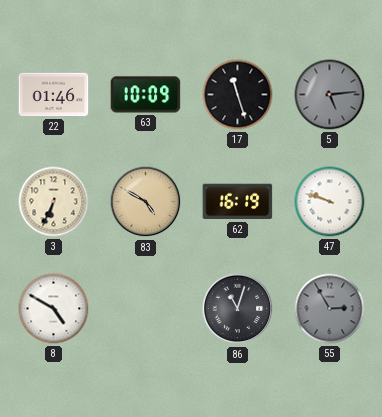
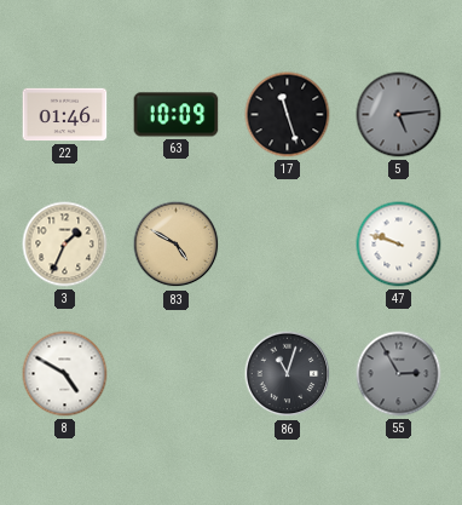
3: 6:34 -> 1:34 (65, 245)
62: 16:19 -> none (238, 202)
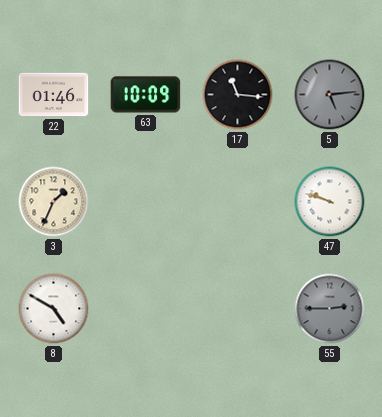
17: 11:27 -> 11:16 (238, 95)
83: 4:50 -> none (177, 245)
86: 11:03 -> none (288, 374)
55: 2:55 -> 2:45 (330, 309)
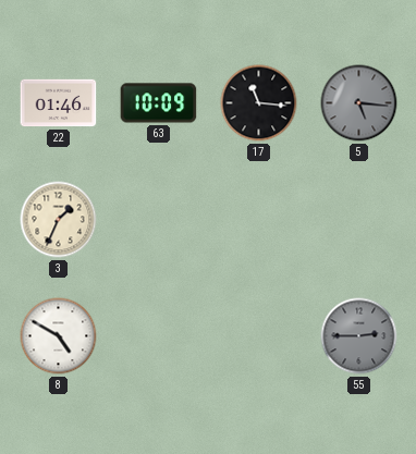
5: 5:14 -> 5:16 (359, 103)
47: 9:48 -> none (330, 202)
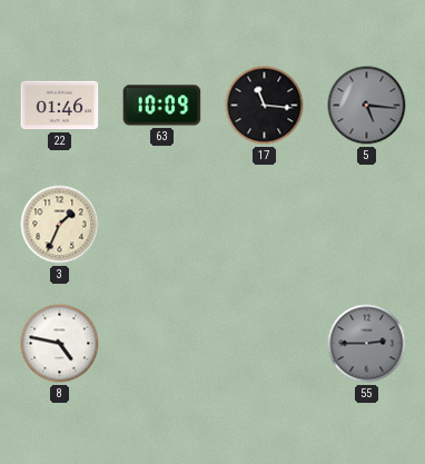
8: 4:50 -> 4:47 (60, 344)
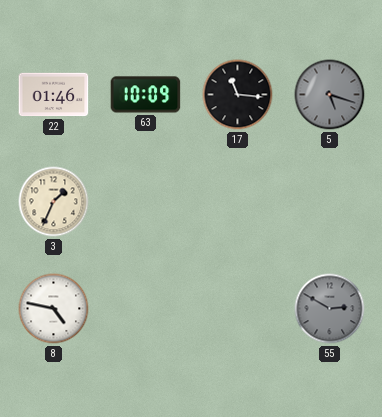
5: 5:16 -> 5:18 (330, 95)
55: 2:45 -> 2:50 (330, 309)
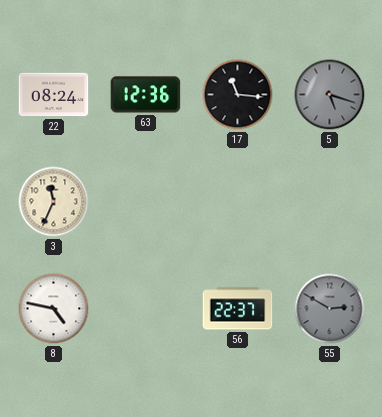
22: 01:46 -> 08:24 (54, 95)
63: 10:09 -> 12:36 (146, 95)
3: 1:34 -> 11:34 (54, 202)
56: none -> 22:37 (238, 309)
